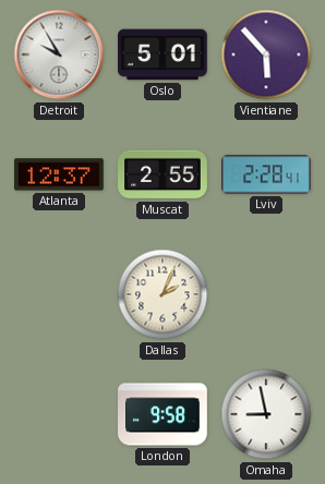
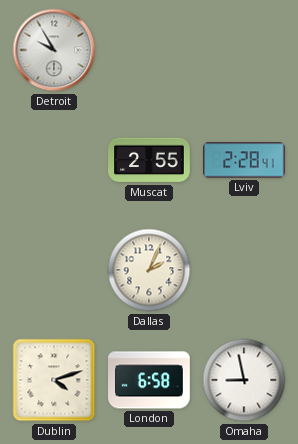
Oslo: 5:01 -> none (164, 55)
Vientiane: 5:53 -> none (266, 55)
Atlanta: 12:37 -> none (60, 174)
Dublin: none -> 4:12 (54, 380)
London: 9:58 -> 6:58 (149, 380)
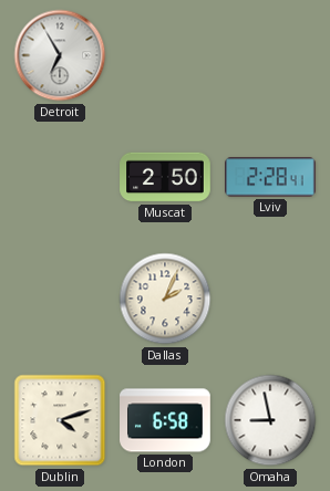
Detroit: 9:55 -> 6:55 (60, 55)
Muscat: 2:55 -> 2:50 (165, 177)
